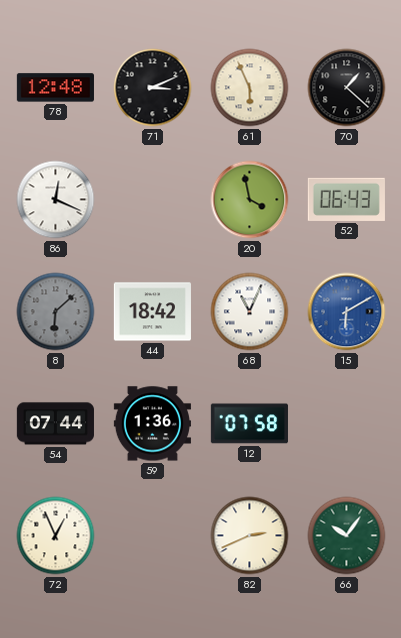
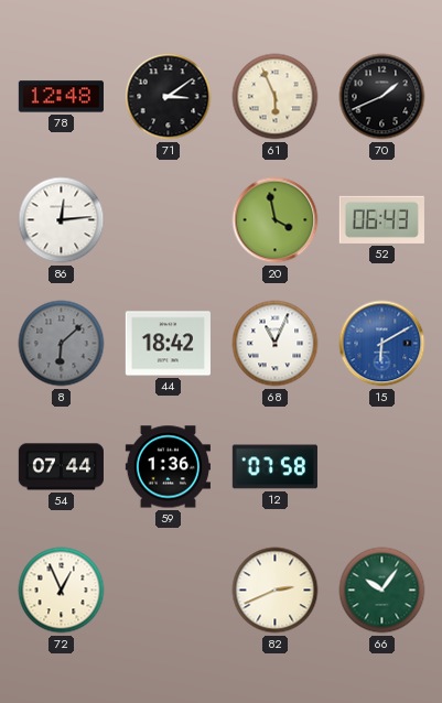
71: 3:11 -> 3:09 (169, 97)
70: 1:22 -> 1:41 (382, 97)
86: 12:19 -> 12:14 (62, 220)
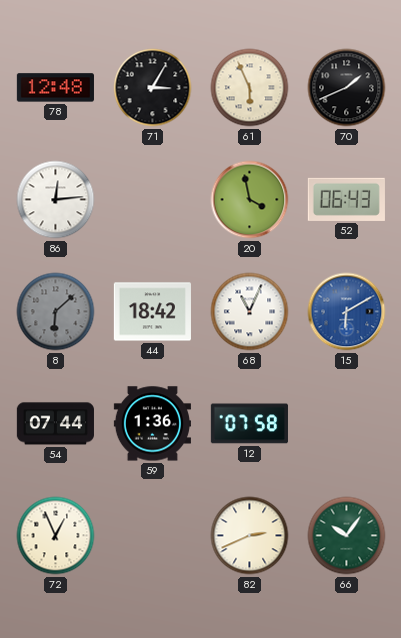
71: 3:09 -> 3:05 (153, 88)
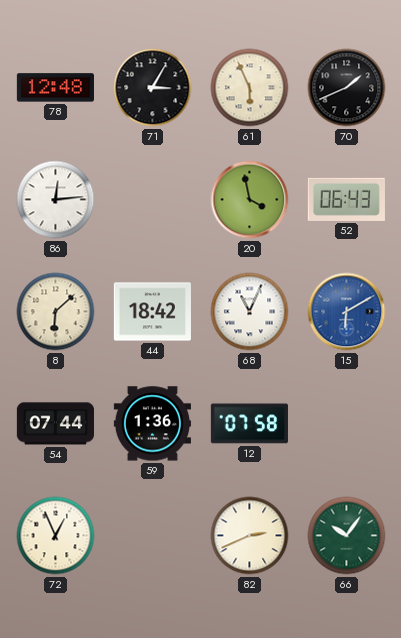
8 dial: grey -> cream (56, 312)
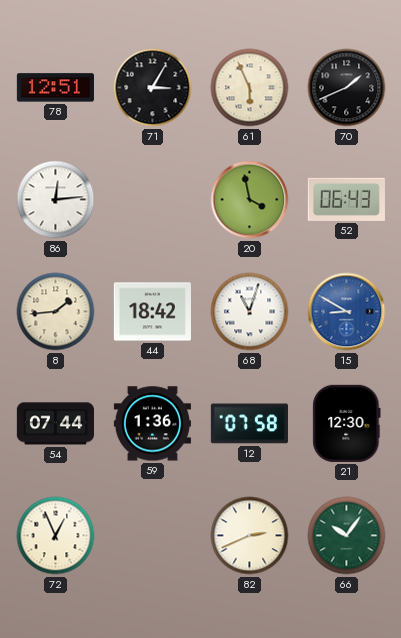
78: 12:48 -> 12:51 (55, 88)
8: 6:08 -> 1:44 (56, 312)
68: 11:04 -> 11:03 (250, 312)
15: 6:10 -> 8:50 (347, 312)
21: none -> 12:30 (347, 423)
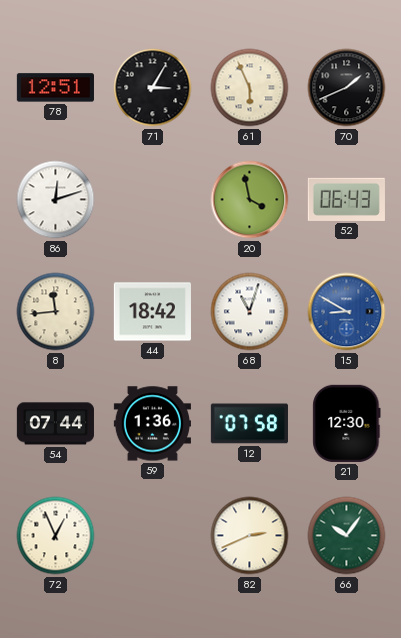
86: 12:14 -> 12:12 (56, 200)
8: 1:44 -> 11:44 (56, 312)
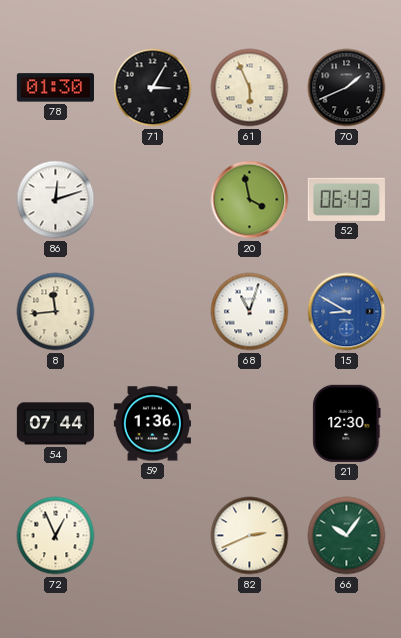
78: 12:51 -> 01:30 (55, 88)
44: 18:42 -> none (152, 312)
12: 07:58 -> none (249, 424)
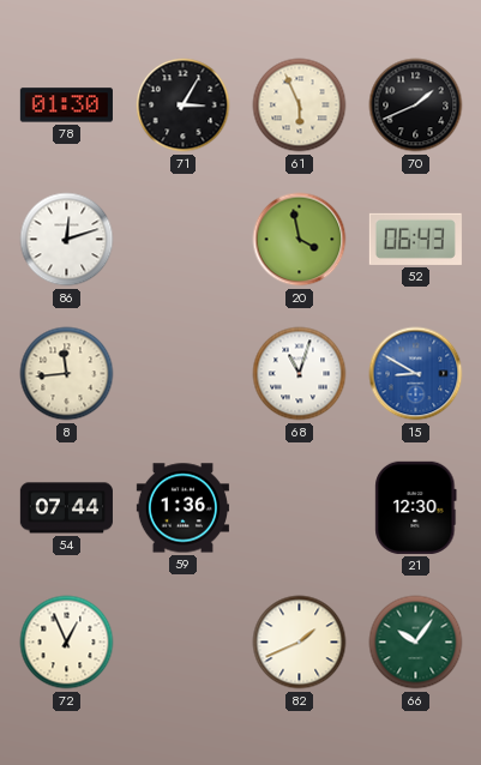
82: 2:41 -> 1:41 (300, 643)
